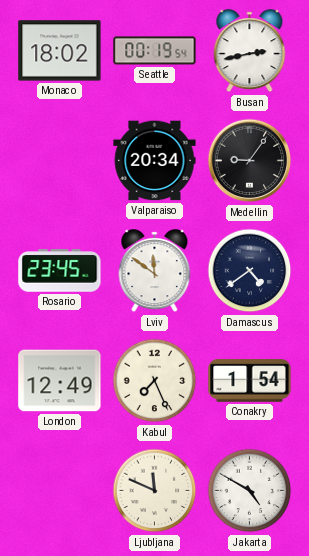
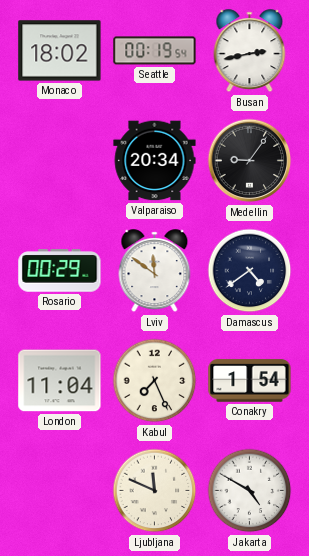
Rosario: 23:45 -> 00:29 (60, 271)
London: 12:49 -> 11:04 (60, 381)
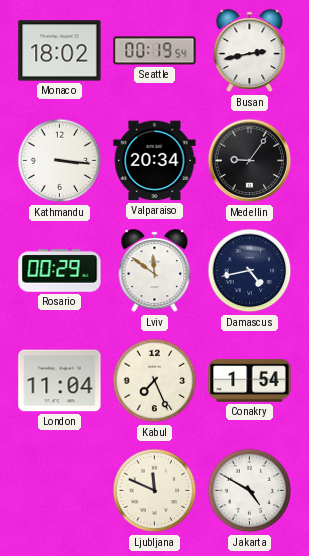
Kathmandu: none -> 3:16 (60, 161)
Damascus: 4:39 -> 4:43 (250, 271)
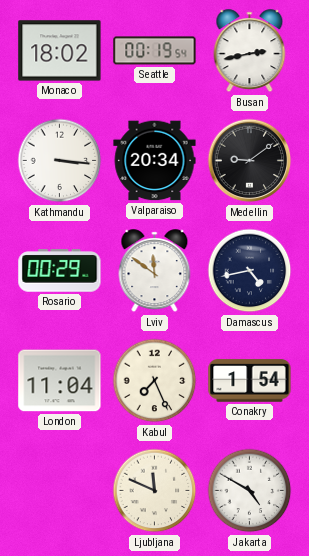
Medellin: 9:06 -> 9:09 (250, 161)
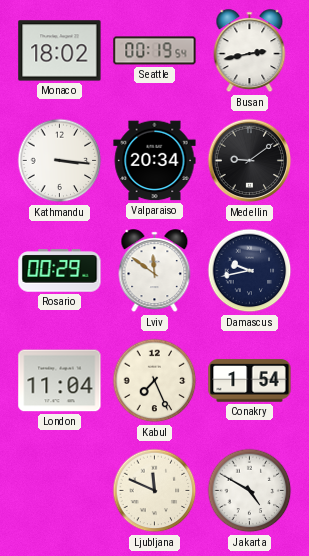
Damascus: 4:43 -> 9:43 (250, 271)
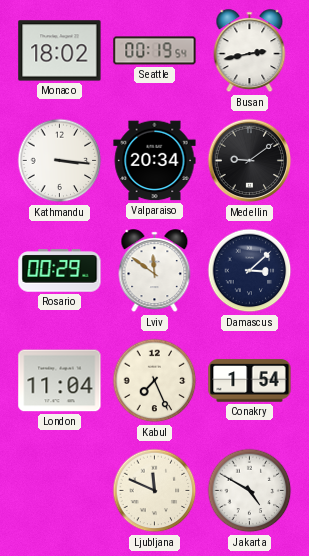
Damascus: 9:43 -> 3:08 (250, 271)
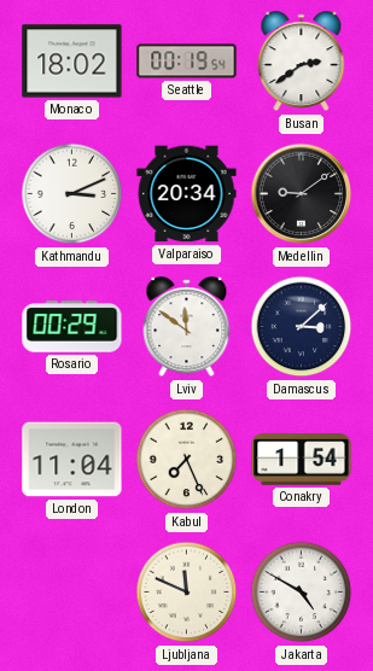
Busan: 2:43 -> 2:39 (302, 62)
Kathmandu: 3:16 -> 3:11 (72, 194)
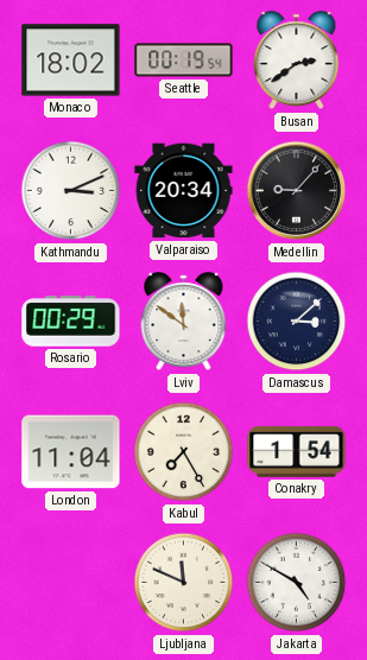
Medellin: 9:09 -> 9:07 (297, 191)
Kabul: 7:26 -> 7:25 (184, 452)
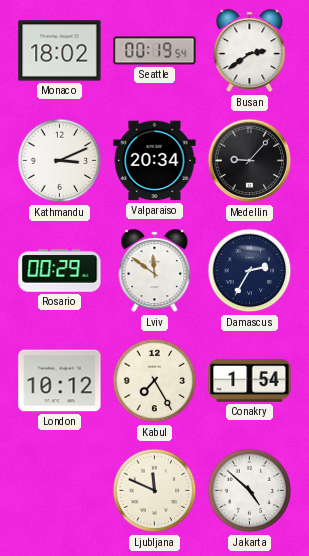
Damascus: 3:08 -> 2:35 (250, 271)
London: 11:04 -> 10:12 (60, 381)
Jakarta: 4:50 -> 4:52 (250, 491)
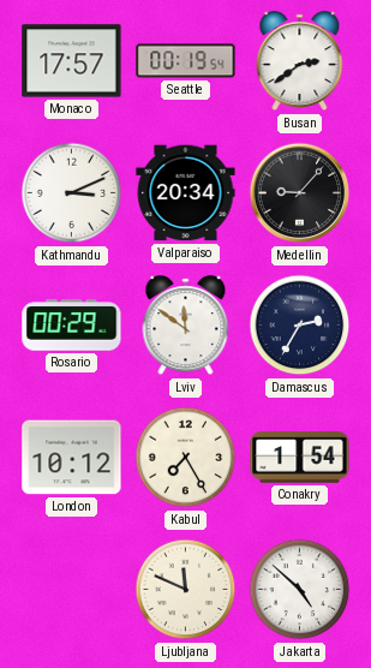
Monaco: 18:02 -> 17:57 (72, 61)
